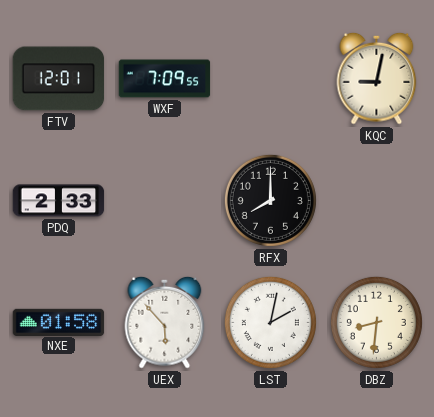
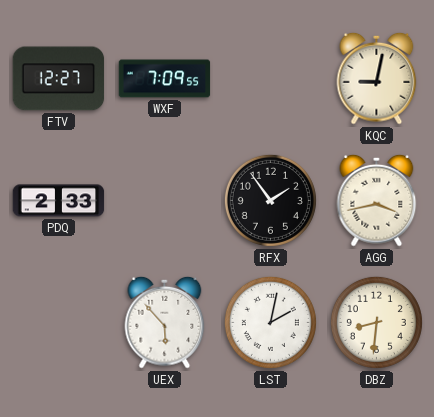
FTV: 12:01 -> 12:27 (59, 79)
RFX: 8:00 -> 1:54 (270, 200)
AGG: none -> 3:43 (377, 200)
NXE: 01:58 -> none (59, 322)
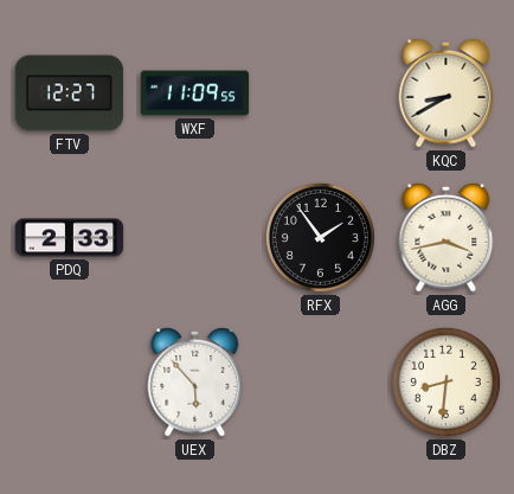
WXF: 7:09 -> 11:09 (195, 94)
KQC: 9:02 -> 8:40 (446, 92)
LST: 2:02 -> none (270, 322)
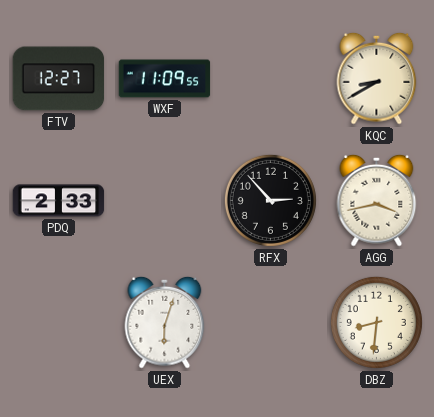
RFX: 1:54 -> 2:53 (270, 200)
UEX: 5:53 -> 6:03 (165, 322)
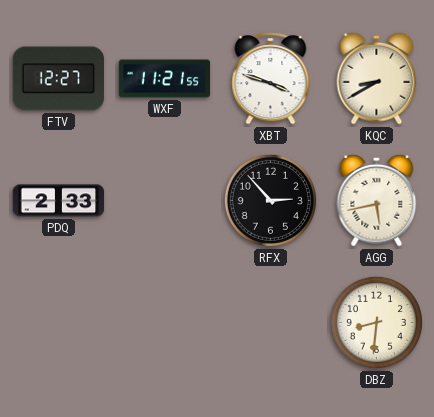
WXF: 11:09 -> 11:21 (165, 79)
XBT: none -> 3:48 (271, 79)
AGG: 3:43 -> 5:43 (377, 200)
UEX: 6:03 -> none (165, 322)
